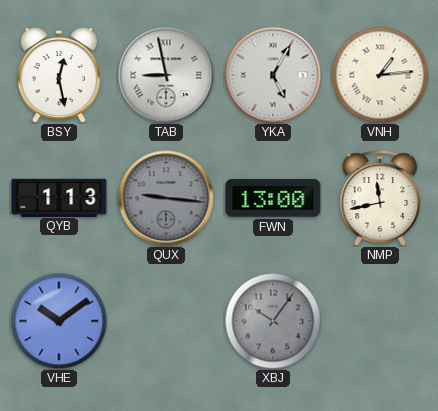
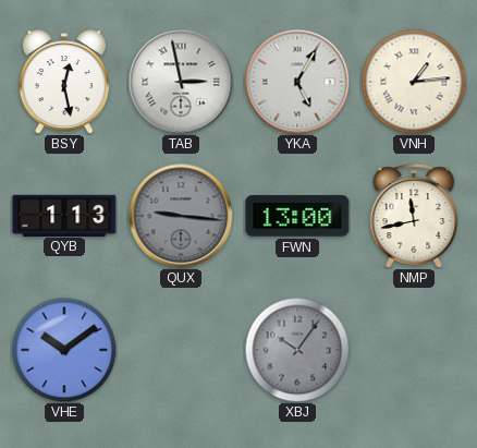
TAB: 8:58 -> 2:58 (181, 82)
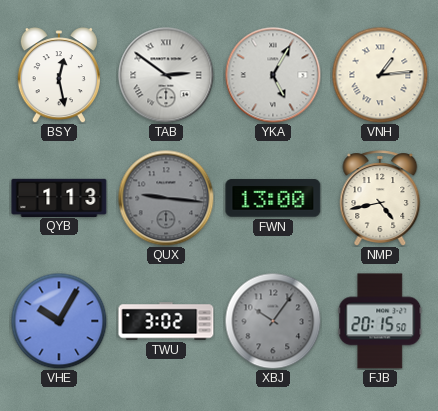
TAB: 2:58 -> 2:51 (166, 75)
NMP: 11:43 -> 4:43 (380, 198)
VHE: 10:09 -> 10:05 (59, 321)
TWU: none -> 3:02 (166, 321)
FJB: none -> 20:15 (380, 321)
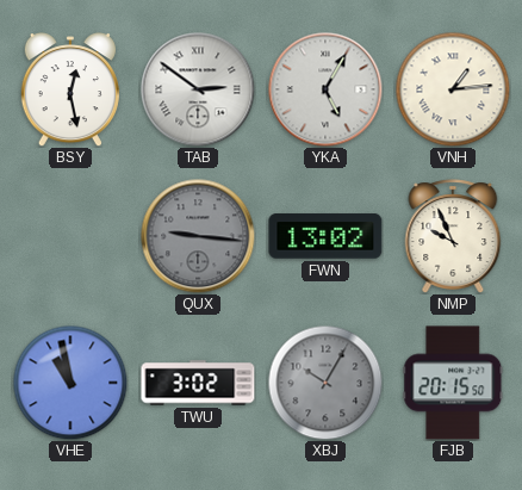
QYB: 1:13 -> none (59, 197)
FWN: 13:00 -> 13:02 (325, 236)
NMP: 4:43 -> 9:56 (453, 236)
VHE: 10:05 -> 10:58 (70, 383)
XBJ: 10:06 -> 10:05 (325, 383)
